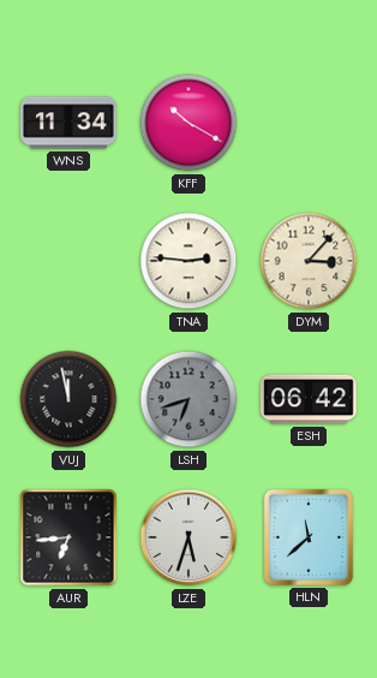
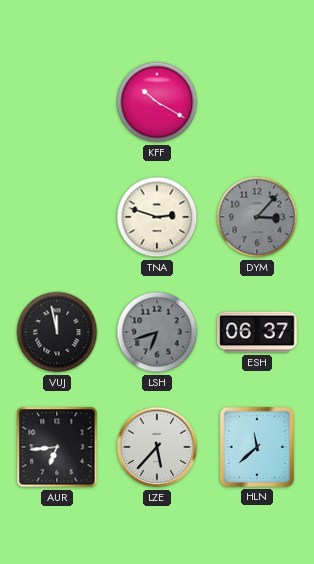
WNS: 11:34 -> none (68, 123)
TNA: 2:46 -> 2:48 (157, 217)
DYM dial: cream -> grey (257, 217)
ESH: 06:42 -> 06:37 (257, 332)
LZE: 5:33 -> 5:37 (157, 447)
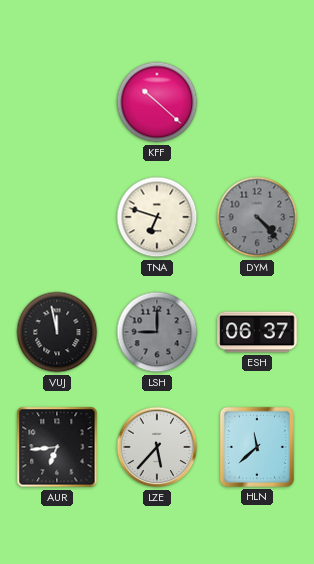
KFF: 10:20 -> 10:22 (157, 102)
TNA: 2:48 -> 6:48 (157, 217)
DYM: 3:07 -> 4:23 (257, 217)
LSH: 6:42 -> 9:00 (157, 332)
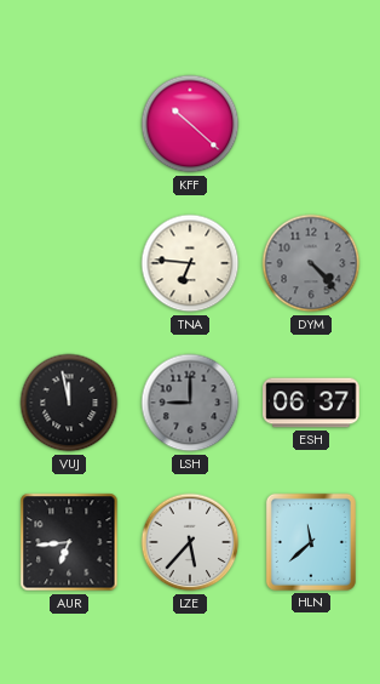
TNA: 6:48 -> 6:46 (190, 263)
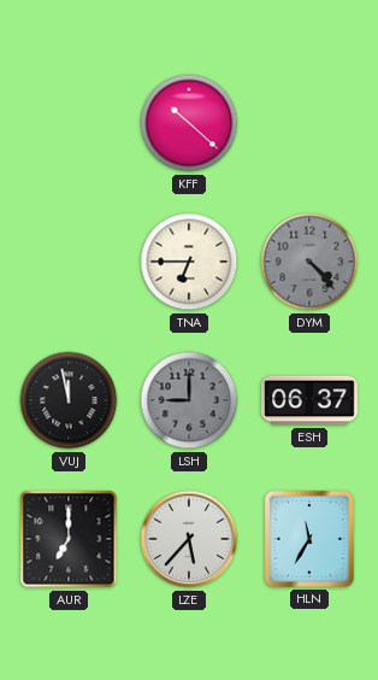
TNA: 6:46 -> 6:45 (189, 262)
AUR: 6:44 -> 7:00 (69, 539)
HLN: 11:38 -> 11:35 (309, 539)
